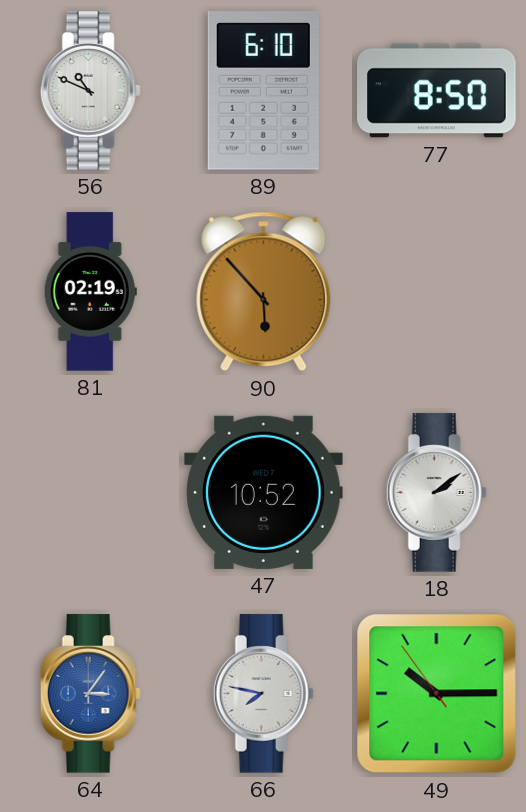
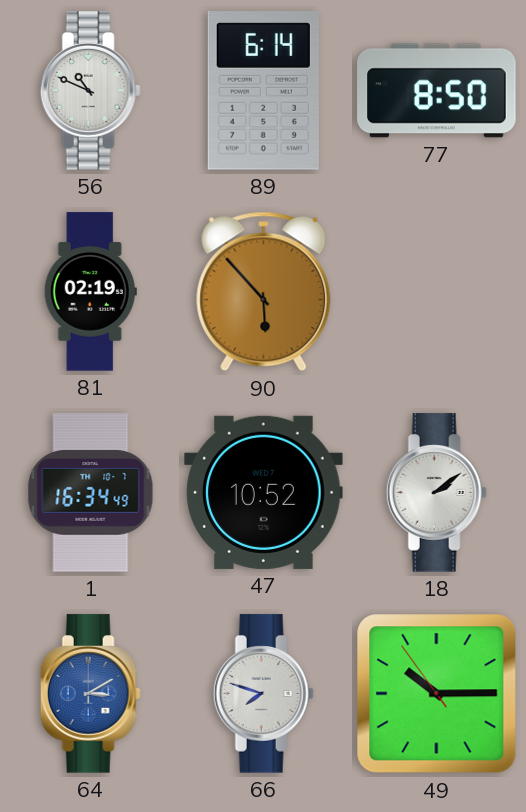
89: 6:10 -> 6:14 (263, 91)
1: none -> 16:34 (91, 493)
64: 3:06 -> 3:10 (90, 694)
66: 7:47 -> 7:48 (263, 694)
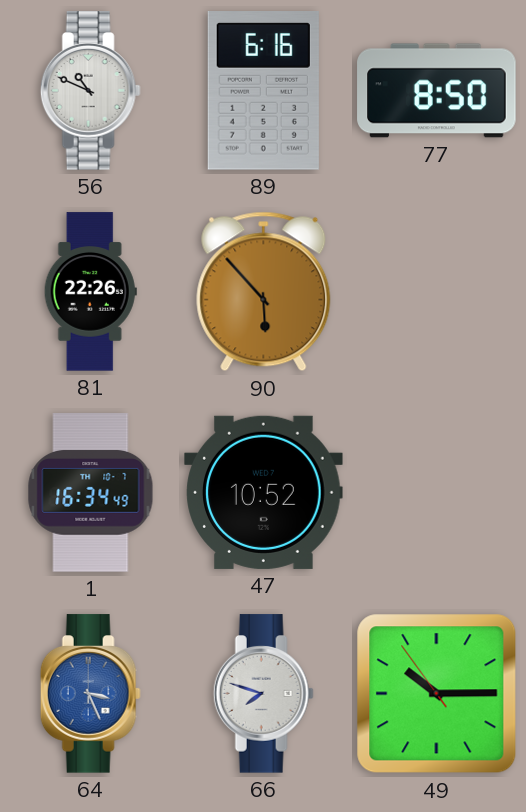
89: 6:14 -> 6:16 (263, 91)
81: 02:19 -> 22:26 (90, 292)
18: 2:09 -> none (436, 493)
64: 3:10 -> 3:26 (90, 694)
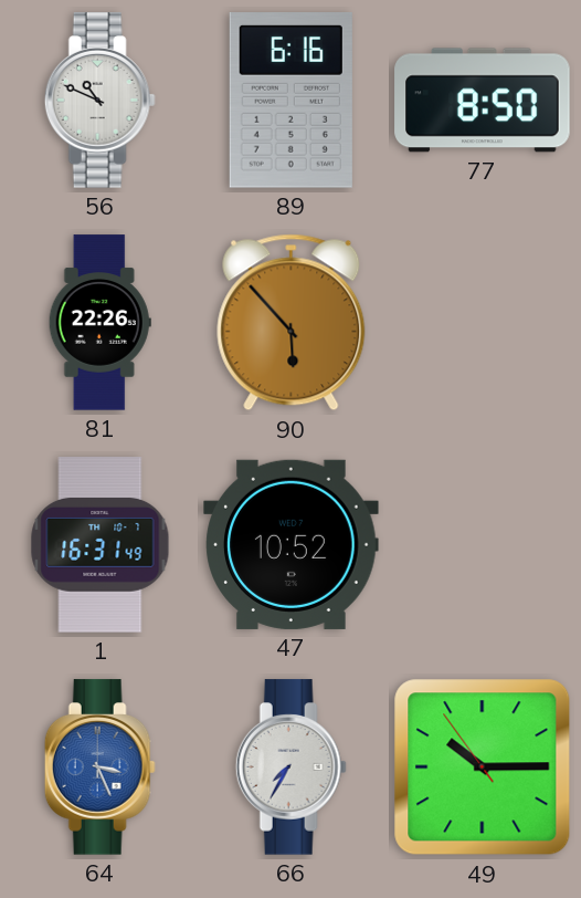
1: 16:34 -> 16:31 (101, 545)
66: 7:48 -> 7:35 (290, 768)
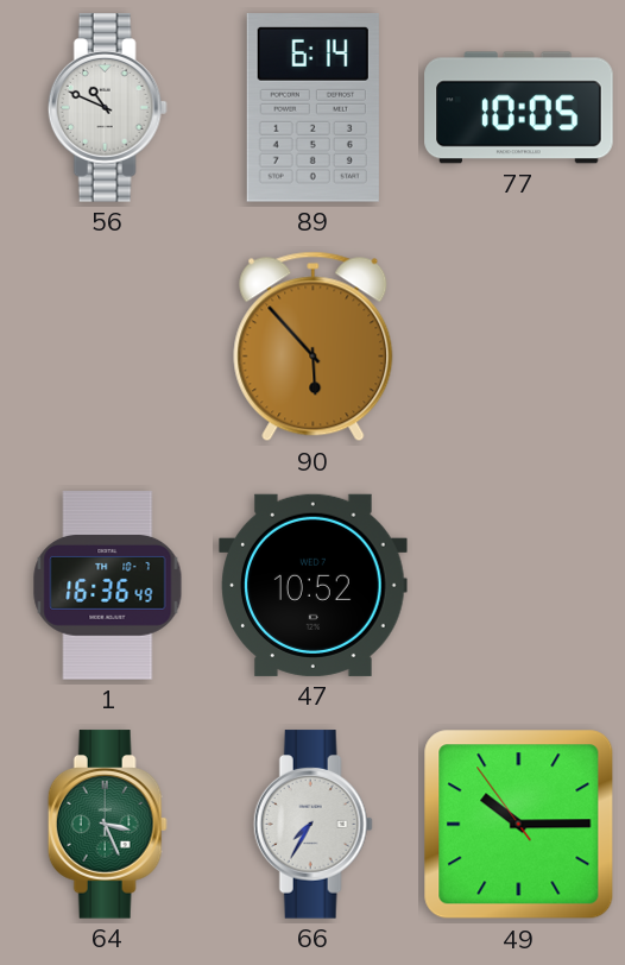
89: 6:16 -> 6:14 (312, 108)
77: 8:50 -> 10:05 (519, 108)
81: 22:26 -> none (99, 323)
1: 16:31 -> 16:36 (108, 586)
64 dial: blue -> green (107, 825)
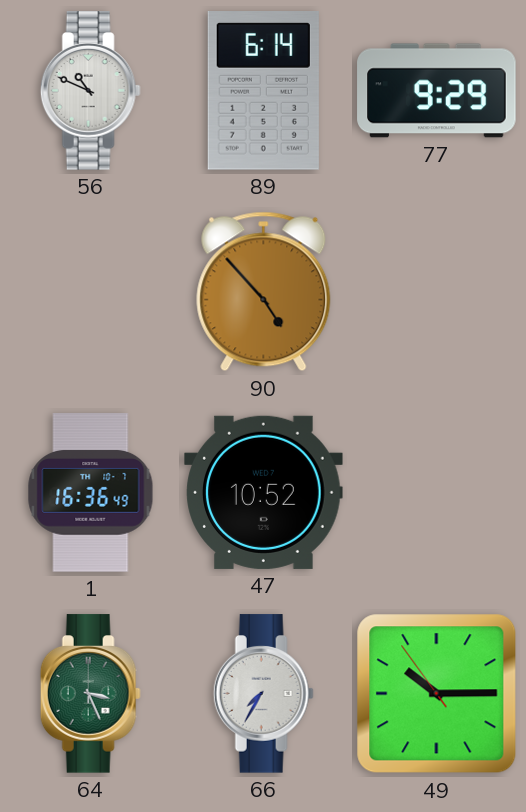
77: 10:05 -> 9:29 (437, 91)
90: 5:53 -> 4:53 (264, 292)
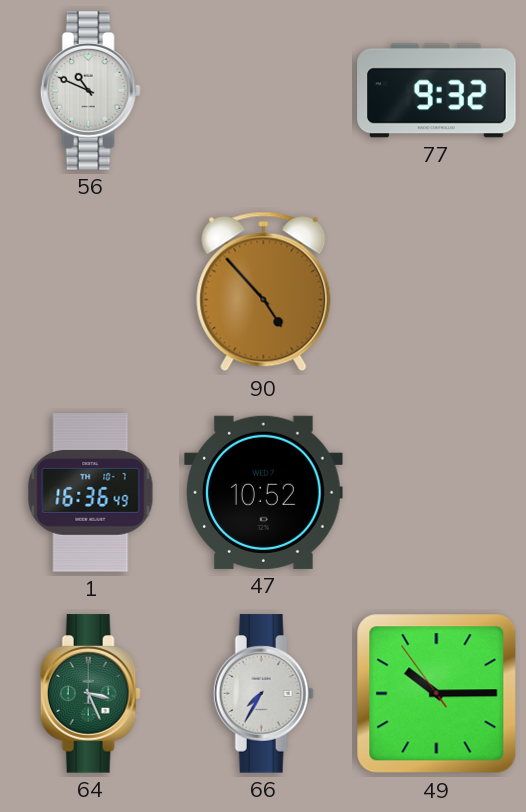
89: 6:14 -> none (263, 91)
77: 9:29 -> 9:32 (437, 91)
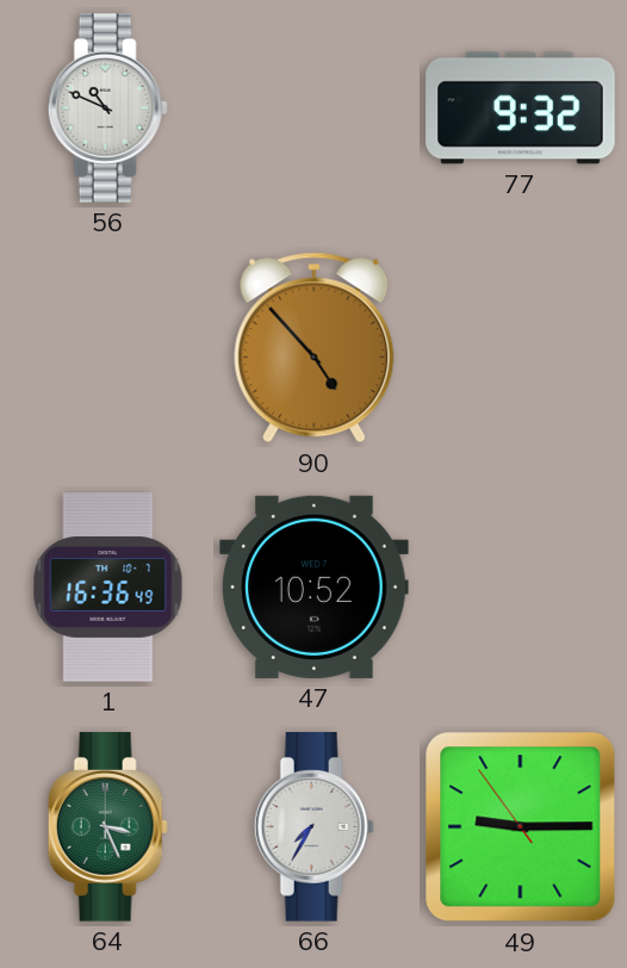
49: 10:14 -> 9:14 (521, 827)
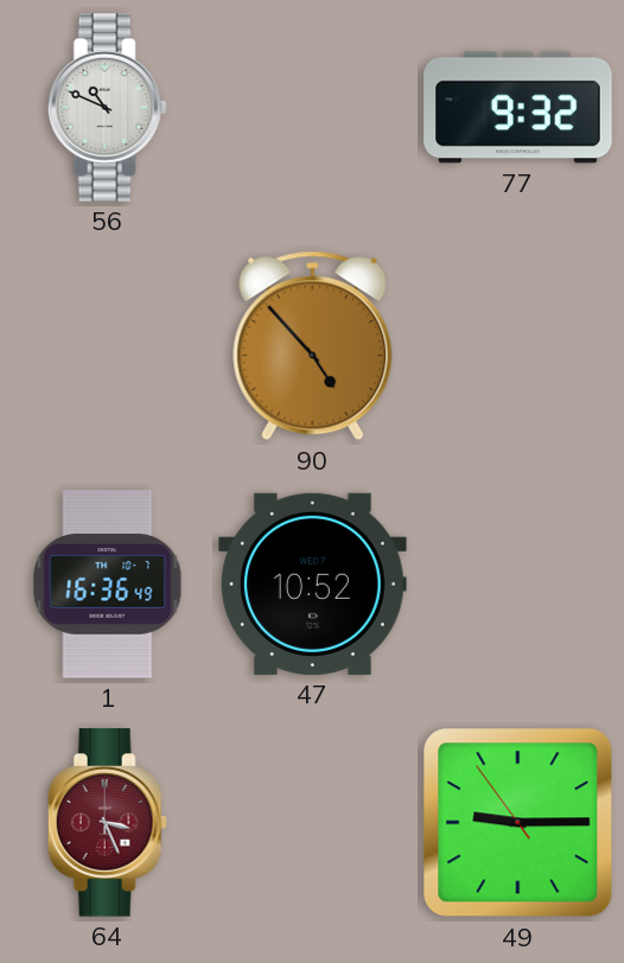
64 dial: green -> burgundy (107, 823)
66: 7:35 -> none (313, 827)
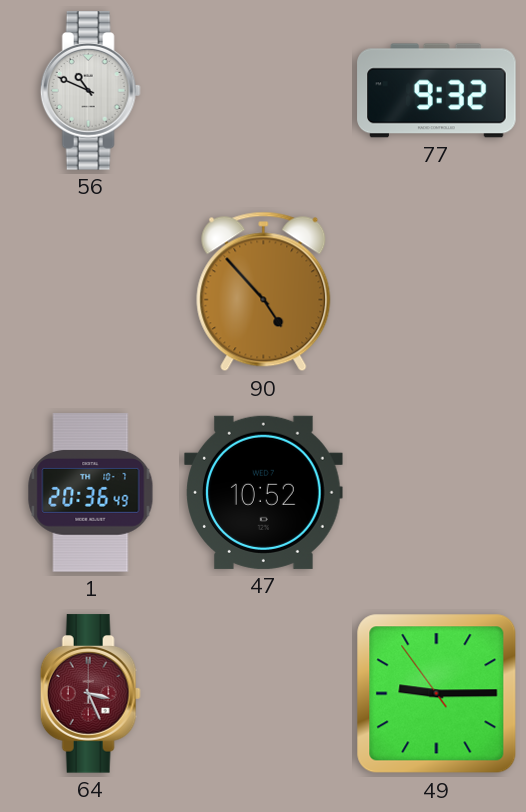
1: 16:36 -> 20:36 (91, 493)
